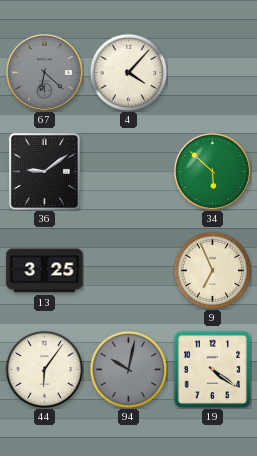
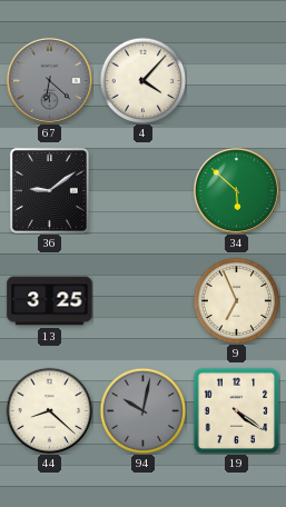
44: 6:06 -> 8:22 (49, 410)
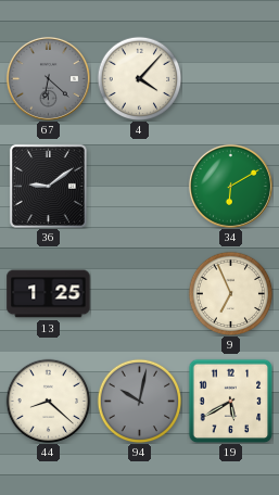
34: 5:52 -> 6:10 (230, 186)
13: 3:25 -> 1:25 (49, 294)
19: 4:21 -> 5:40 (230, 401)
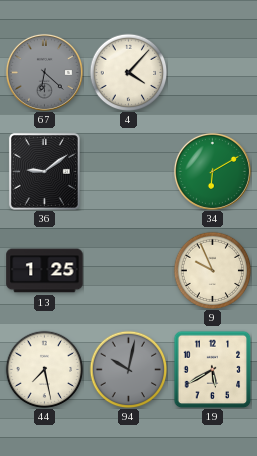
9: 6:56 -> 9:56 (212, 270)
44: 8:22 -> 7:28 (44, 369)
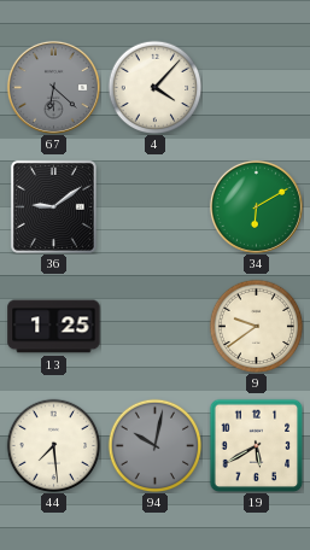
9: 9:56 -> 9:39 (256, 326)
44: 7:28 -> 7:29 (53, 445)
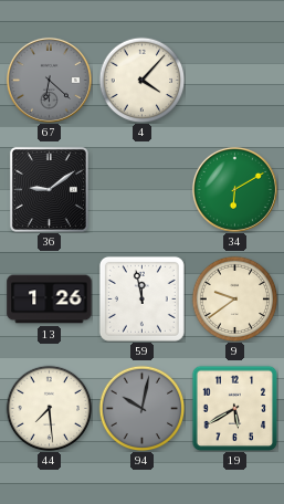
13: 1:25 -> 1:26 (50, 300)
59: none -> 11:58 (141, 298)
